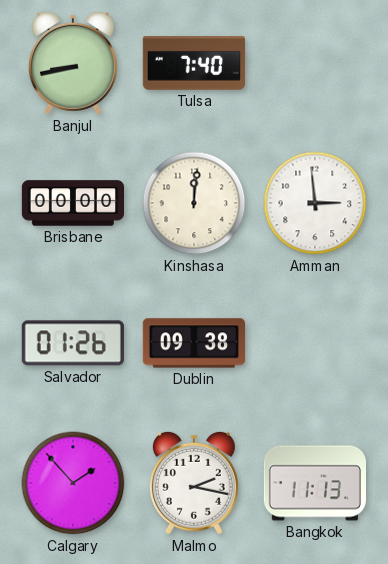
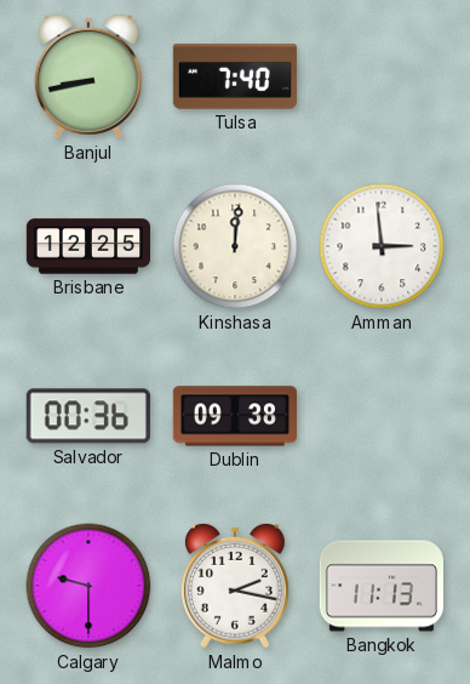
Brisbane: 00:00 -> 12:25 (87, 246)
Salvador: 01:26 -> 00:36 (88, 416)
Calgary: 1:53 -> 9:30 (88, 586)
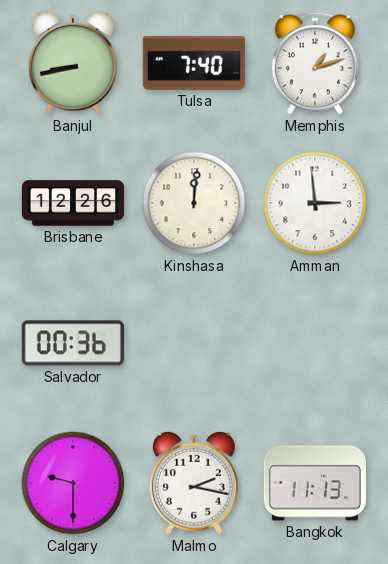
Memphis: none -> 1:12 (315, 63)
Brisbane: 12:25 -> 12:26 (72, 203)
Dublin: 09:38 -> none (234, 416)
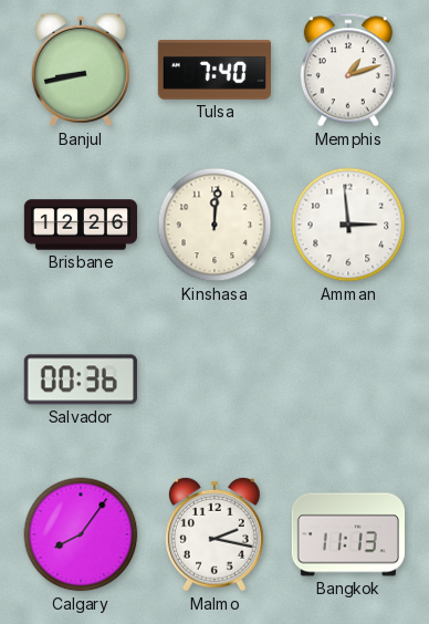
Calgary: 9:30 -> 8:06 (81, 534)
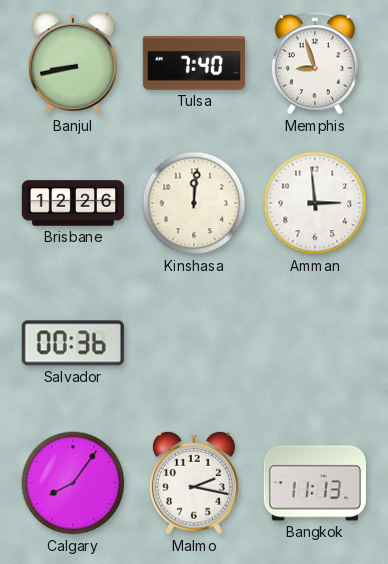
Memphis: 1:12 -> 8:57 (315, 63)
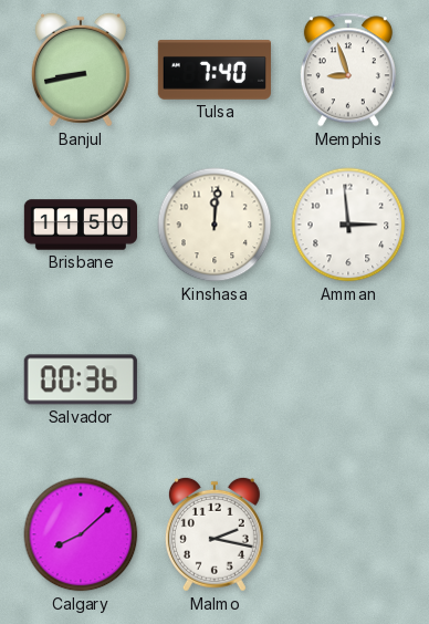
Brisbane: 12:26 -> 11:50 (80, 225)
Calgary: 8:06 -> 8:08 (81, 534)
Bangkok: 11:13 -> none (314, 483)
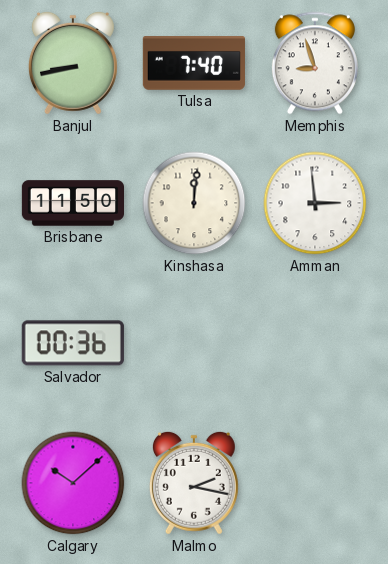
Calgary: 8:08 -> 10:08 (73, 483)
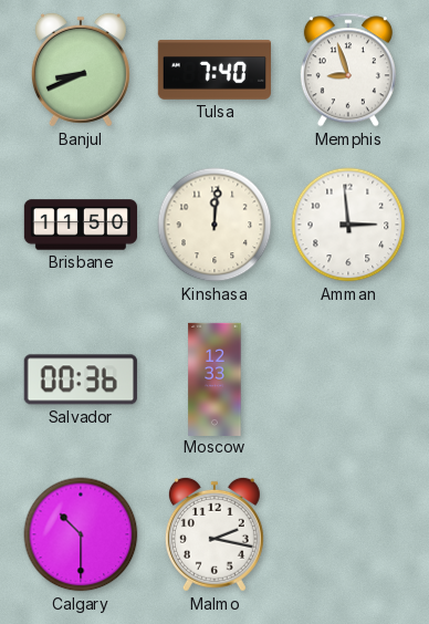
Banjul: 8:43 -> 8:41 (81, 70)
Moscow: none -> 12:33 (214, 378)
Calgary: 10:08 -> 10:30 (81, 534)
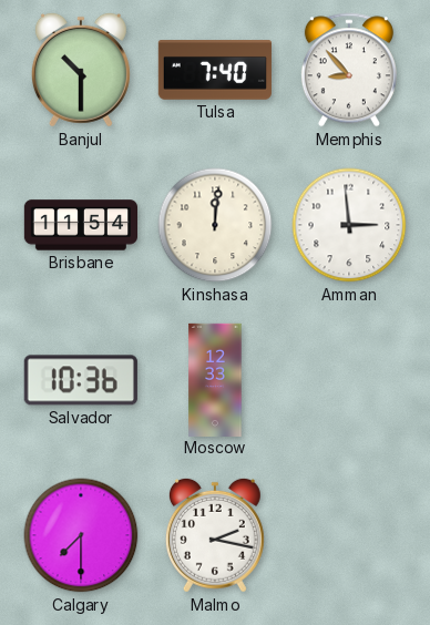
Banjul: 8:41 -> 10:30 (81, 70)
Memphis: 8:57 -> 8:53 (349, 70)
Brisbane: 11:50 -> 11:54 (80, 225)
Salvador: 00:36 -> 10:36 (81, 380)
Calgary: 10:30 -> 7:30 (81, 535)
